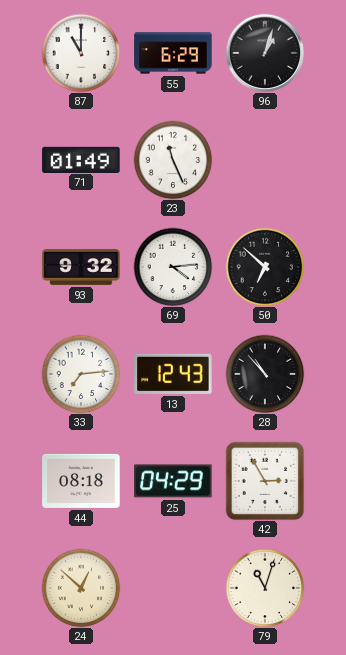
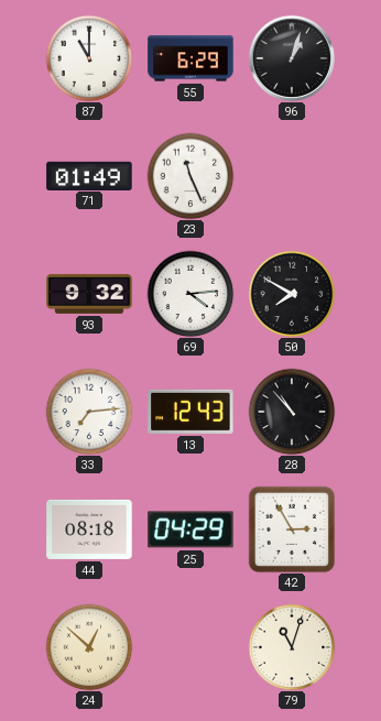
50: 6:52 -> 7:50 (292, 294)
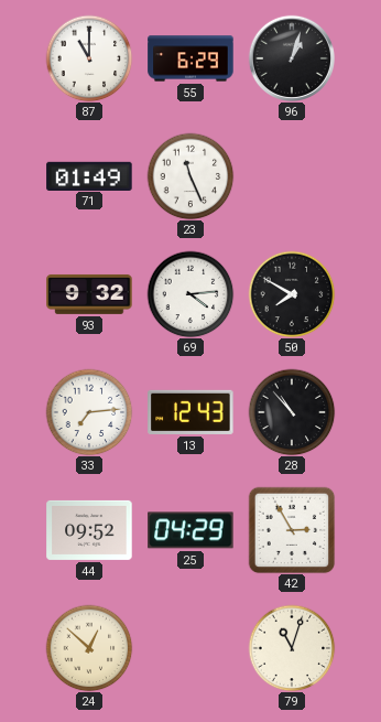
44: 08:18 -> 09:52 (89, 530)
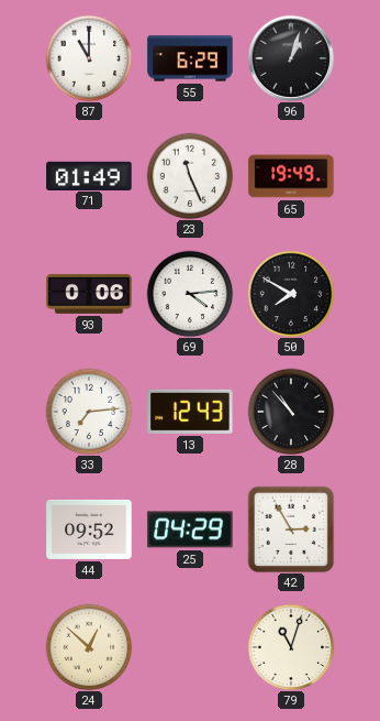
65: none -> 19:49 (291, 176)
93: 9:32 -> 0:06 (89, 294)
